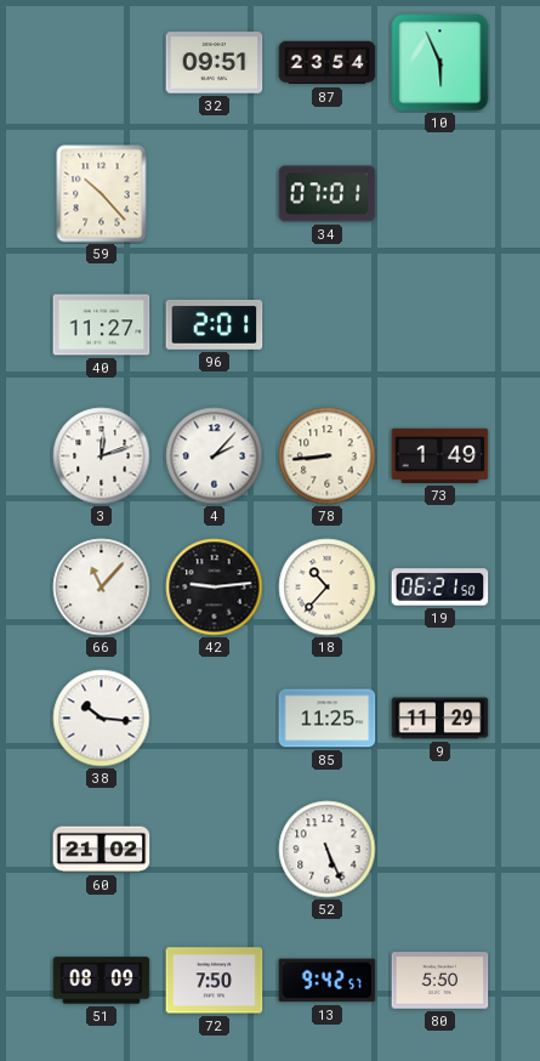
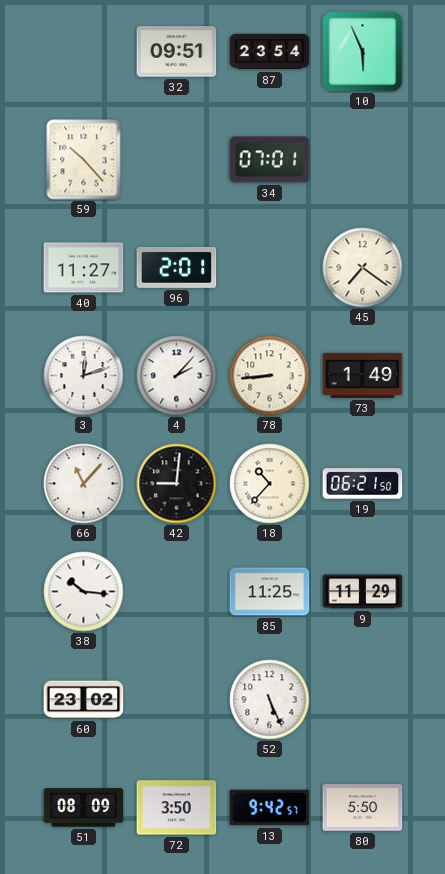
45: none -> 7:21 (363, 268)
42: 9:14 -> 9:01 (177, 484)
60: 21:02 -> 23:02 (84, 700)
72: 7:50 -> 3:50 (177, 808)
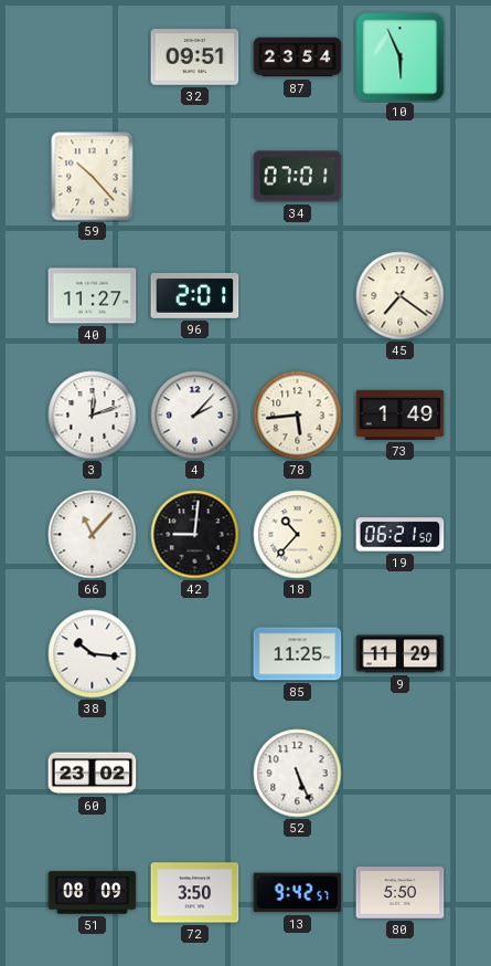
78: 8:44 -> 5:44 (298, 416)
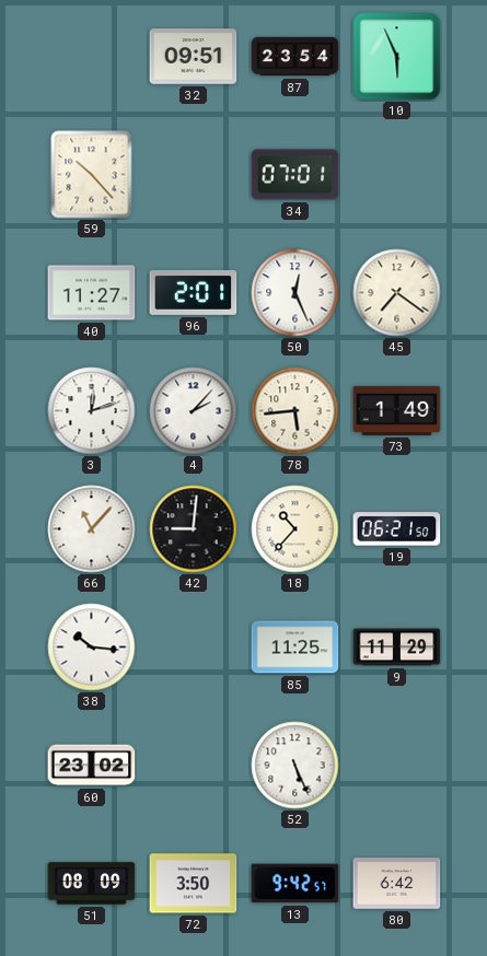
50: none -> 12:26 (295, 293)
80: 5:50 -> 6:42 (397, 884)
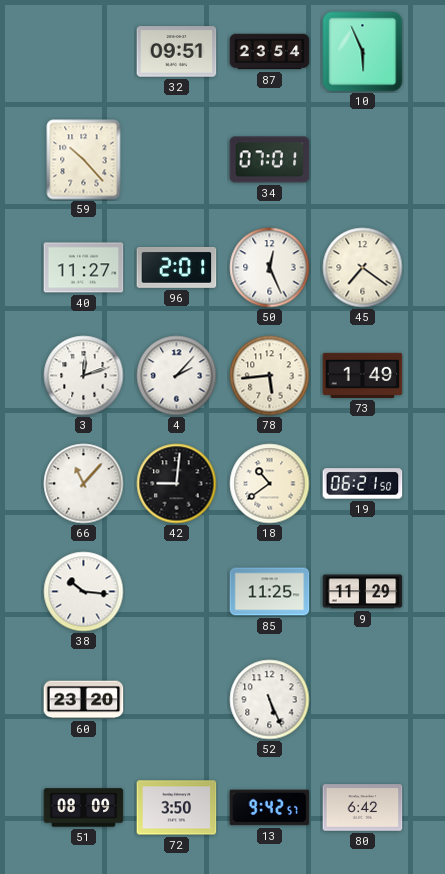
18: 10:37 -> 10:39 (270, 484)
60: 23:02 -> 23:20 (84, 700)
